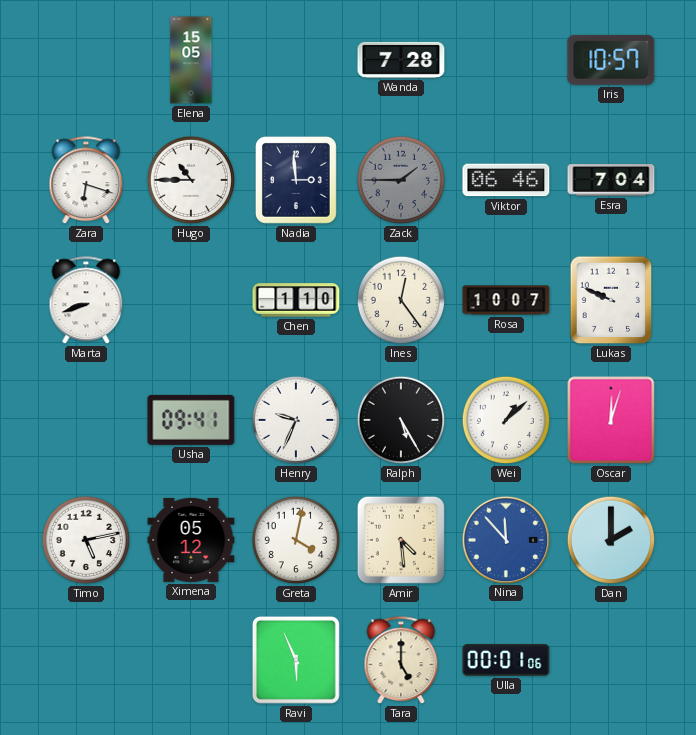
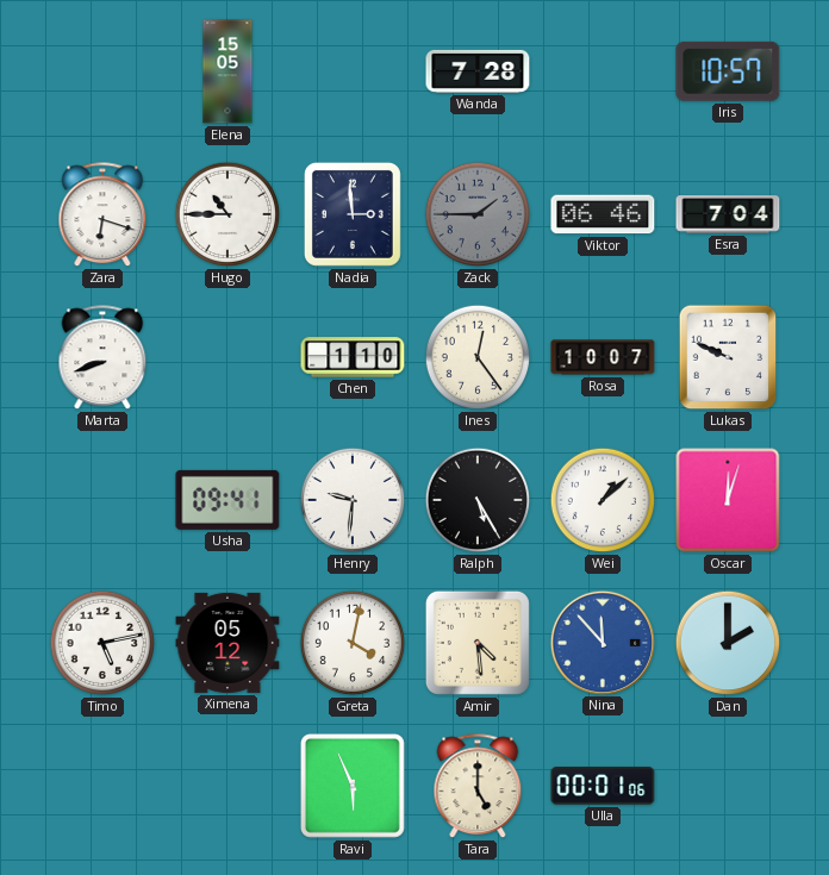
Henry: 9:34 -> 9:31 (353, 500)
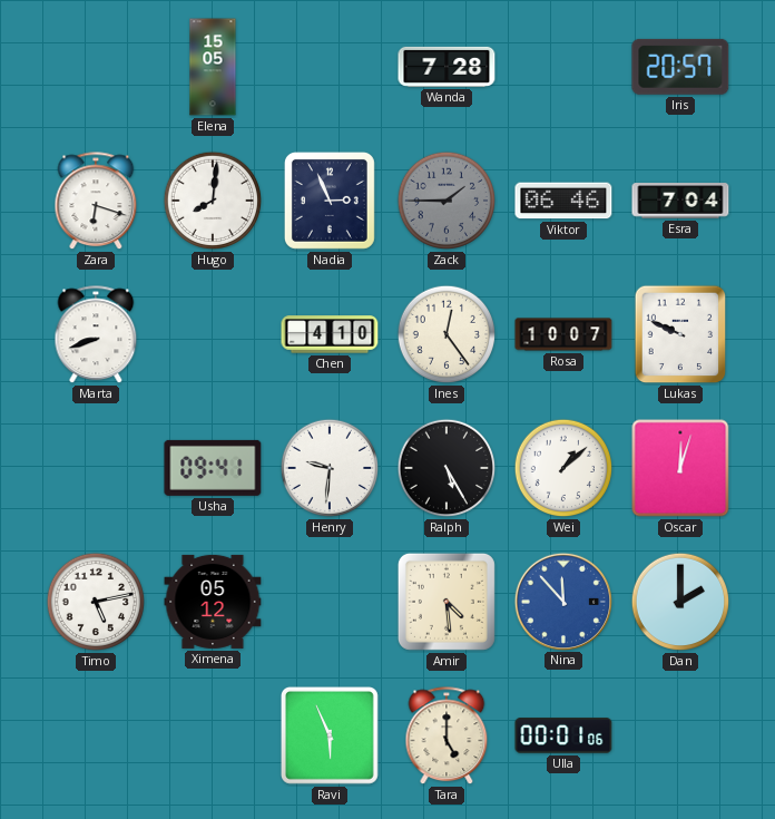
Iris: 10:57 -> 20:57 (680, 67)
Hugo: 10:45 -> 8:01 (213, 201)
Nadia: 2:59 -> 2:56 (330, 201)
Chen: 1:10 -> 4:10 (330, 334)
Greta: 4:02 -> none (353, 643)
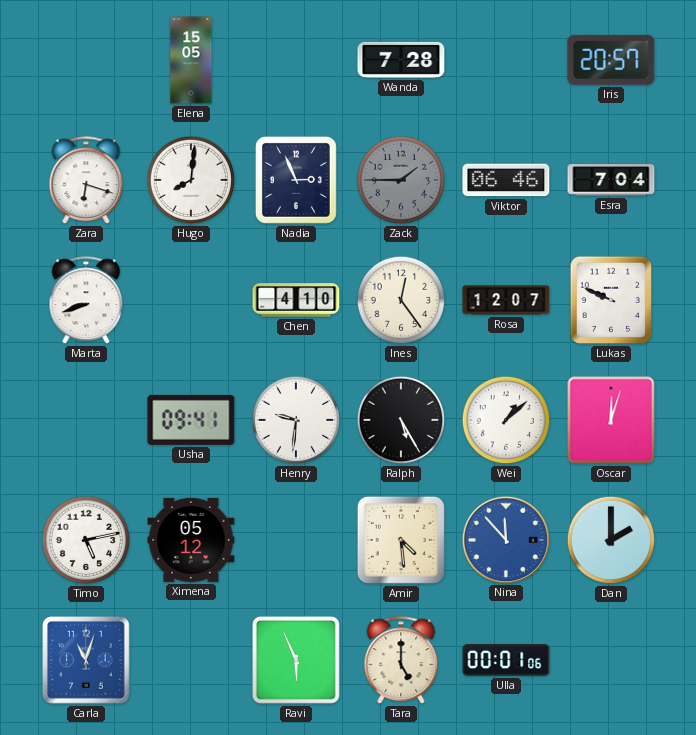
Rosa: 10:07 -> 12:07 (506, 300)
Carla: none -> 11:03 (86, 660)
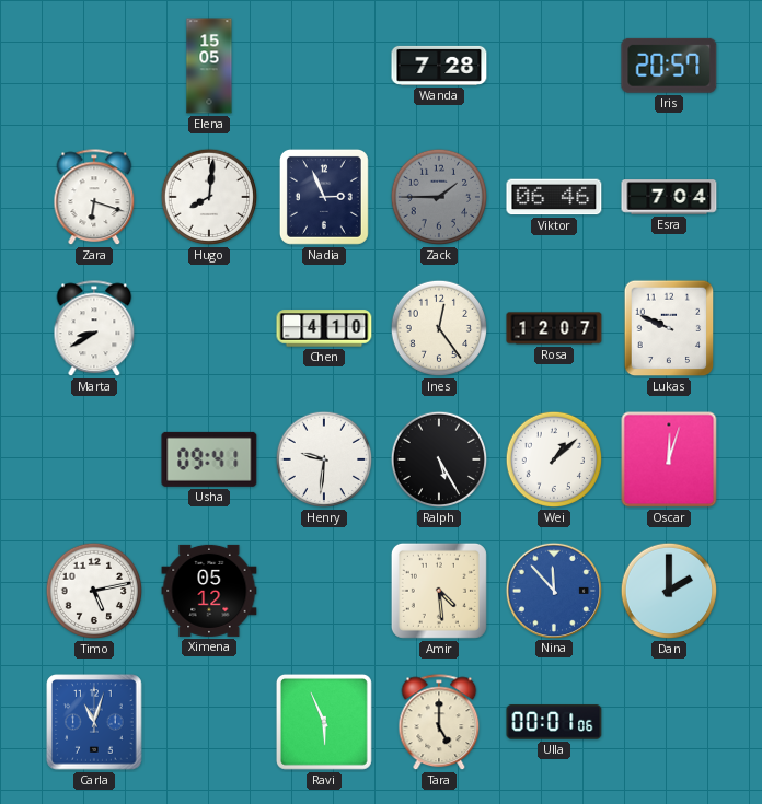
Marta: 8:42 -> 8:40 (94, 329)
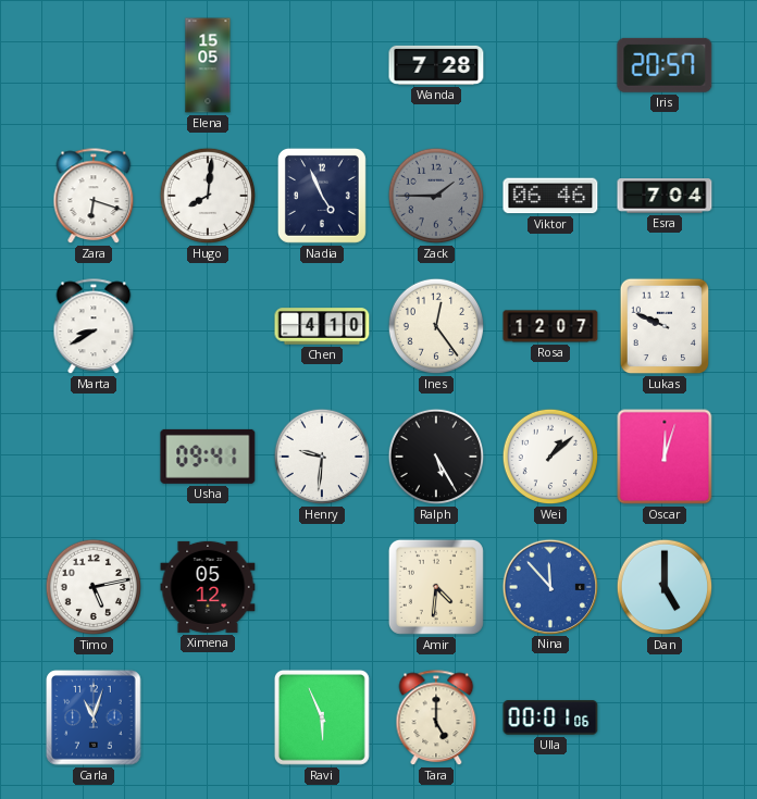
Nadia: 2:56 -> 4:56 (322, 196)
Amir: 4:29 -> 4:31 (436, 587)
Dan: 2:00 -> 5:00 (665, 587)
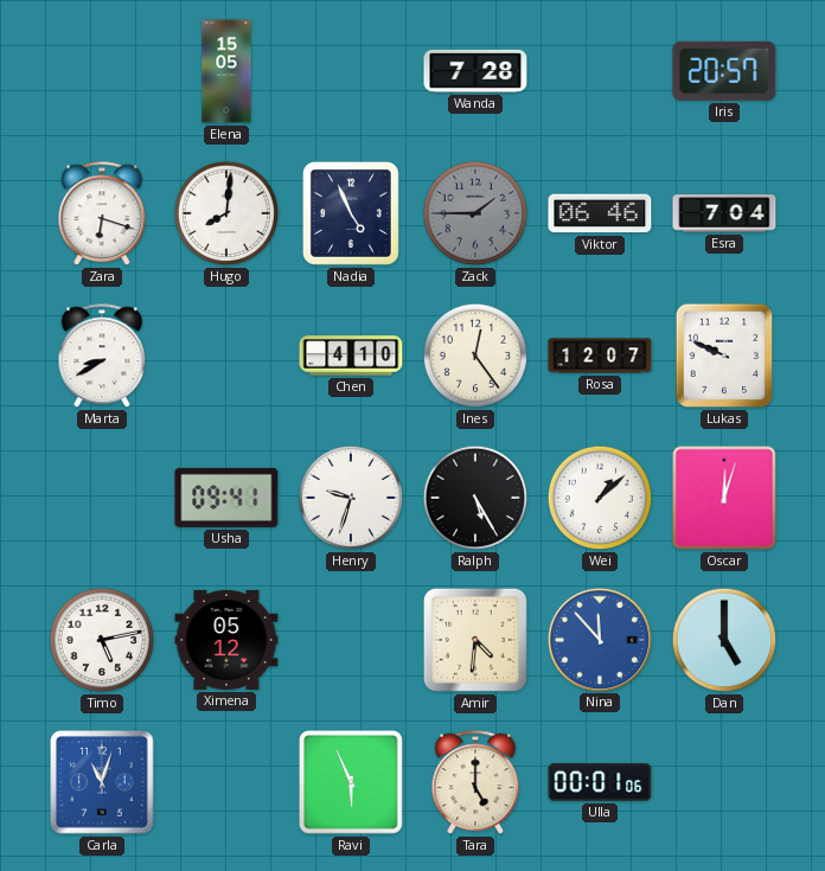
Henry: 9:31 -> 9:33 (351, 498)
